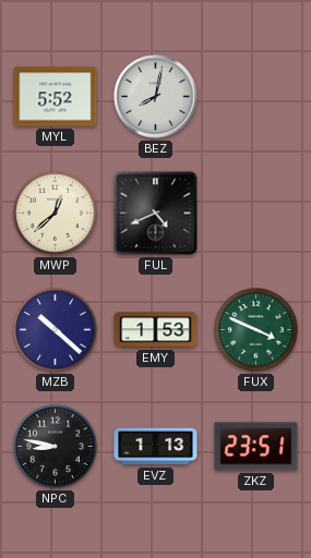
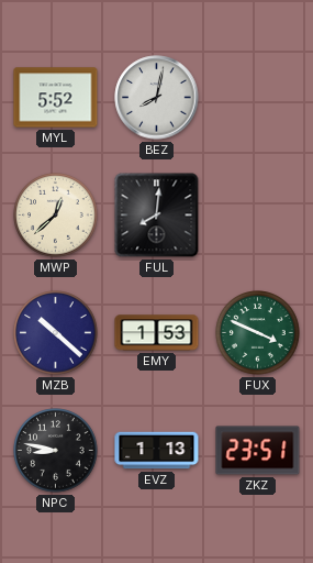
FUL: 4:41 -> 8:01 (157, 216)
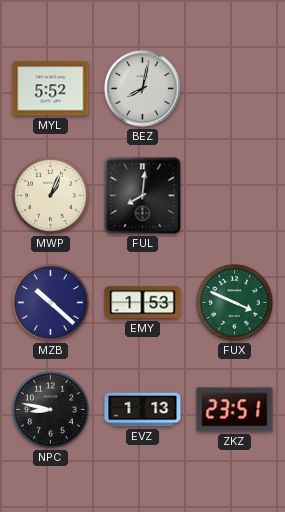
MWP: 12:38 -> 1:04 (51, 196)
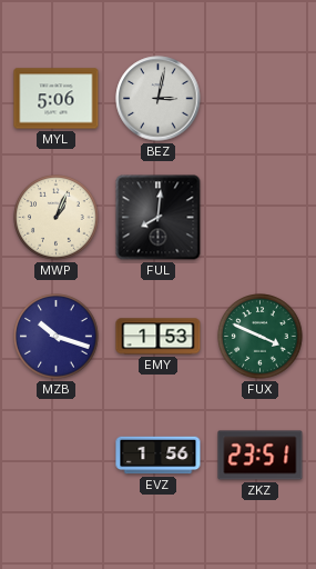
MYL: 5:52 -> 5:06 (57, 99)
BEZ: 8:02 -> 3:02 (159, 99)
MZB: 10:22 -> 10:18 (57, 337)
NPC: 8:47 -> none (51, 410)
EVZ: 1:13 -> 1:56 (159, 456)
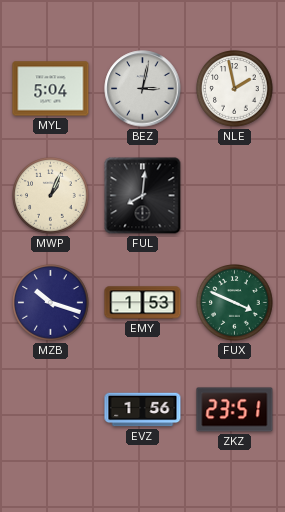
MYL: 5:06 -> 5:04 (51, 89)
NLE: none -> 1:58 (235, 89)
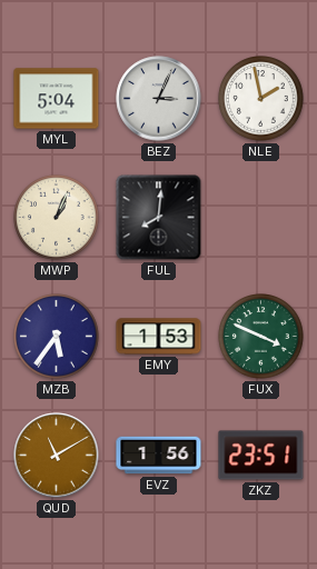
BEZ: 3:02 -> 3:04 (159, 99)
MZB: 10:18 -> 5:36 (57, 337)
QUD: none -> 11:10 (57, 456)
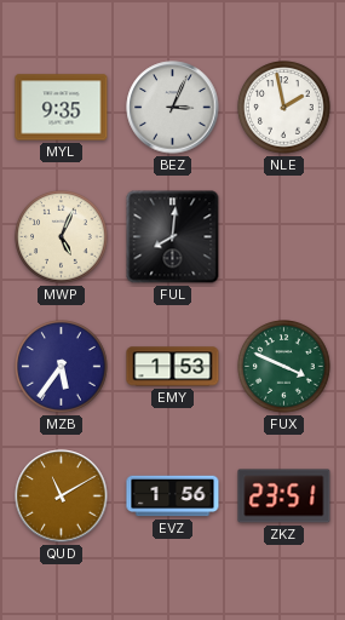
MYL: 5:04 -> 9:35 (62, 108)
MWP: 1:04 -> 5:04 (62, 237)
